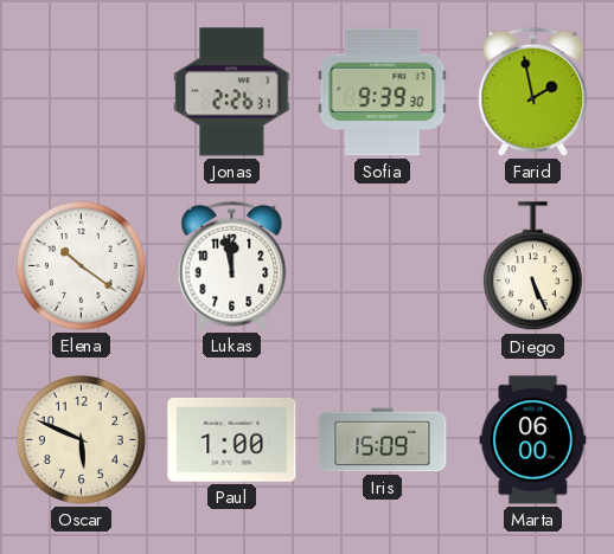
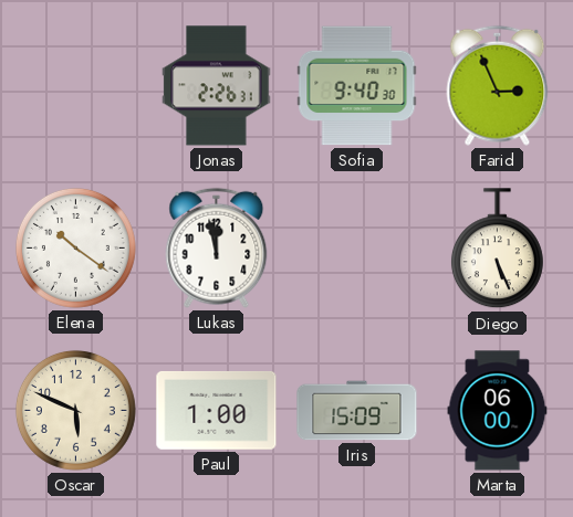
Sofia: 9:39 -> 9:40 (357, 86)
Farid: 1:58 -> 2:56 (498, 85)
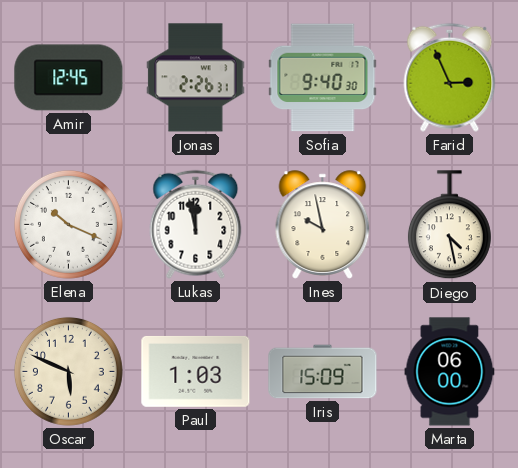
Amir: none -> 12:45 (69, 78)
Elena: 10:21 -> 10:19 (68, 224)
Ines: none -> 9:58 (323, 225)
Diego: 5:26 -> 4:28 (449, 225)
Paul: 1:00 -> 1:03 (196, 371)
